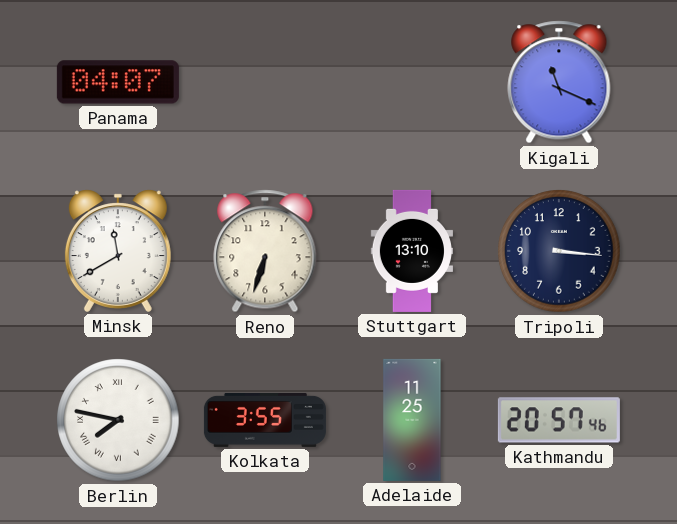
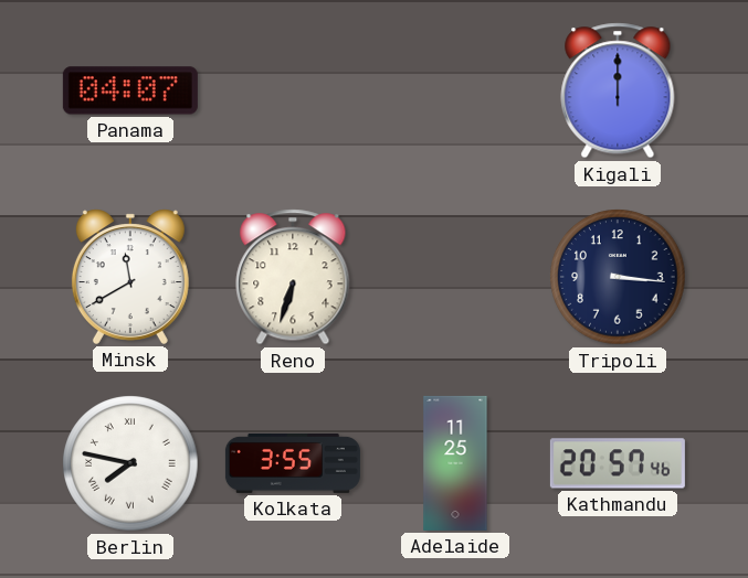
Kigali: 11:19 -> 12:00 (618, 90)
Stuttgart: 13:10 -> none (412, 251)
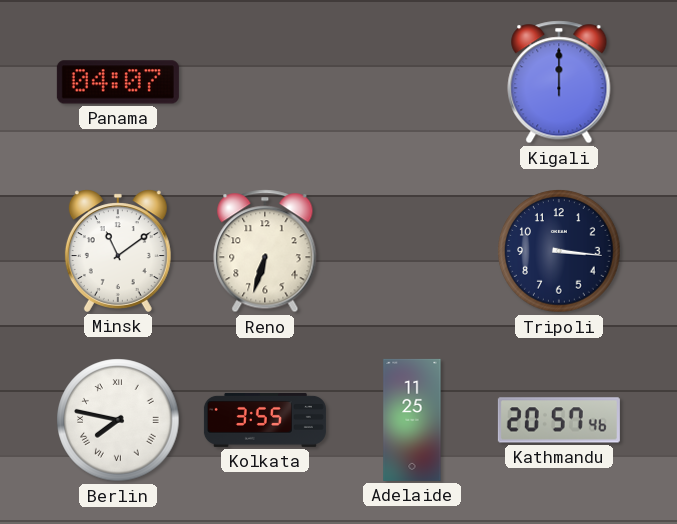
Minsk: 11:40 -> 11:09 (118, 251)
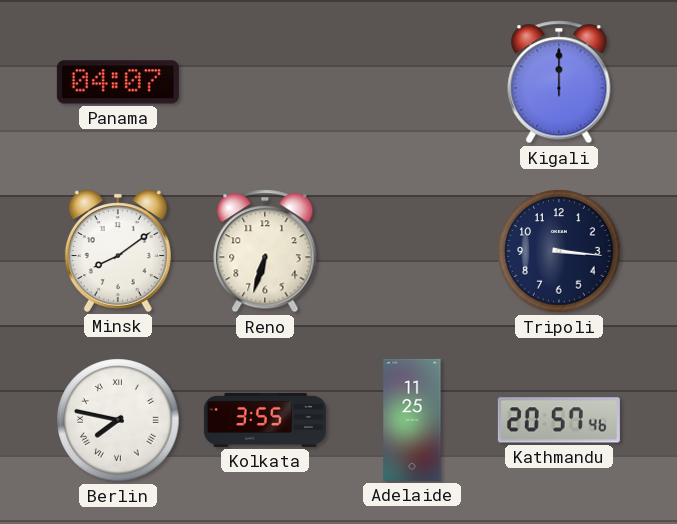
Minsk: 11:09 -> 8:09 (118, 251)
